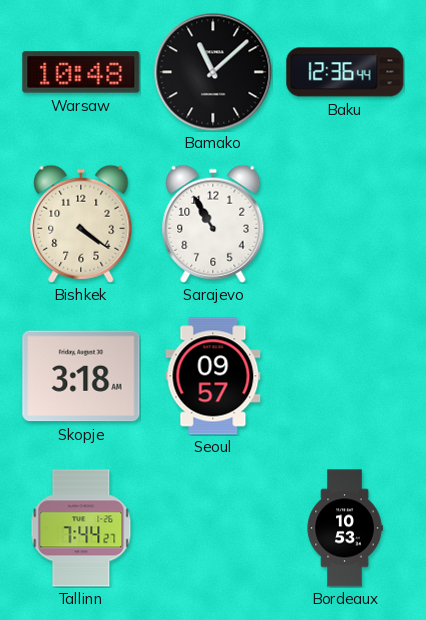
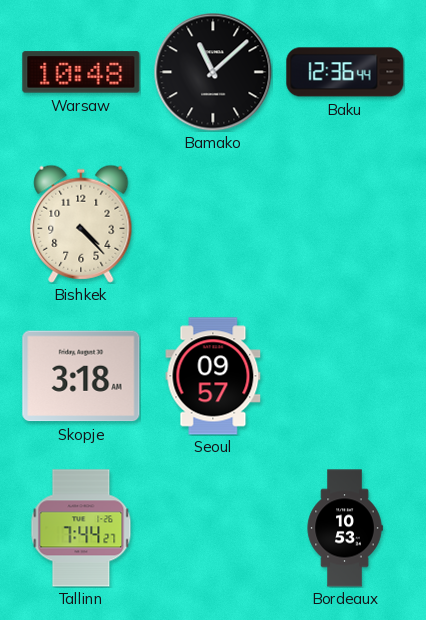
Bishkek: 4:21 -> 4:23 (81, 224)
Sarajevo: 10:55 -> none (213, 224)
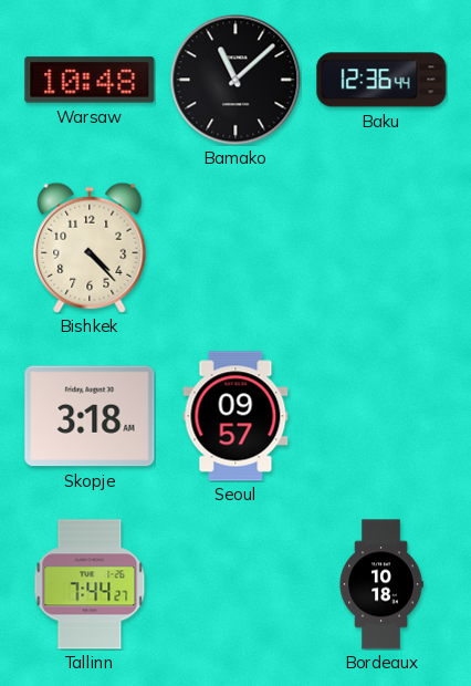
Bordeaux: 10:53 -> 10:18 (381, 584)
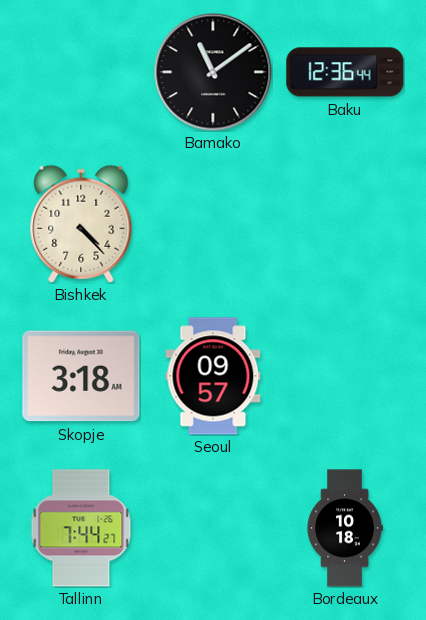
Warsaw: 10:48 -> none (90, 80)
Bamako: 11:08 -> 11:09 (213, 72)
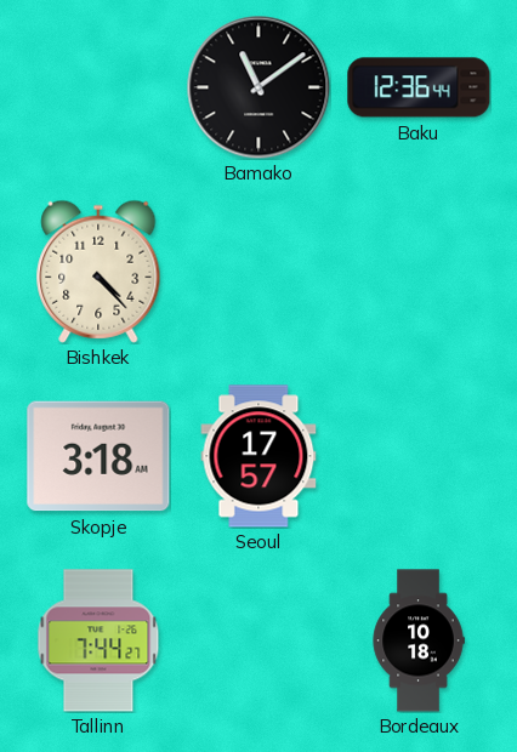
Seoul: 09:57 -> 17:57 (258, 456)
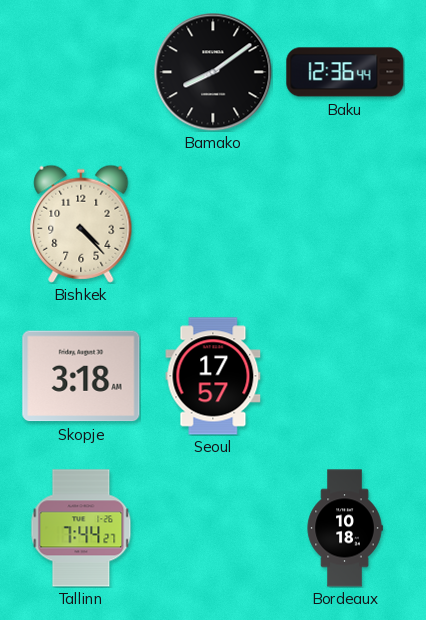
Bamako: 11:09 -> 8:09 (213, 72)
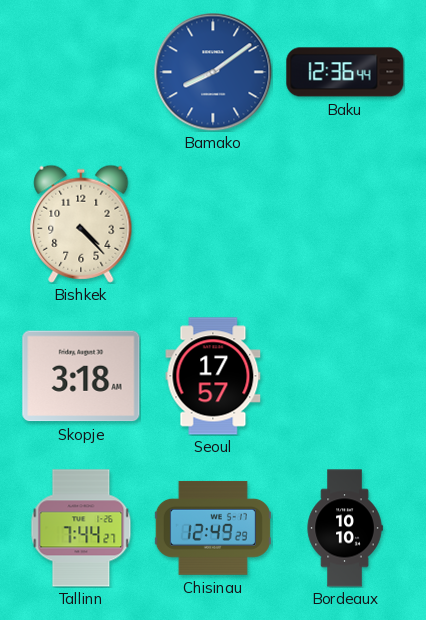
Bamako dial: black -> blue (213, 72)
Chisinau: none -> 12:49 (213, 528)
Bordeaux: 10:18 -> 10:10 (345, 528)
